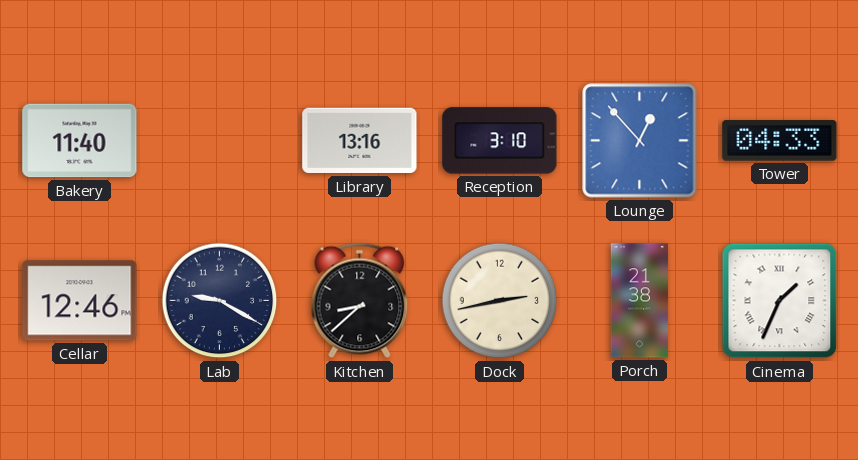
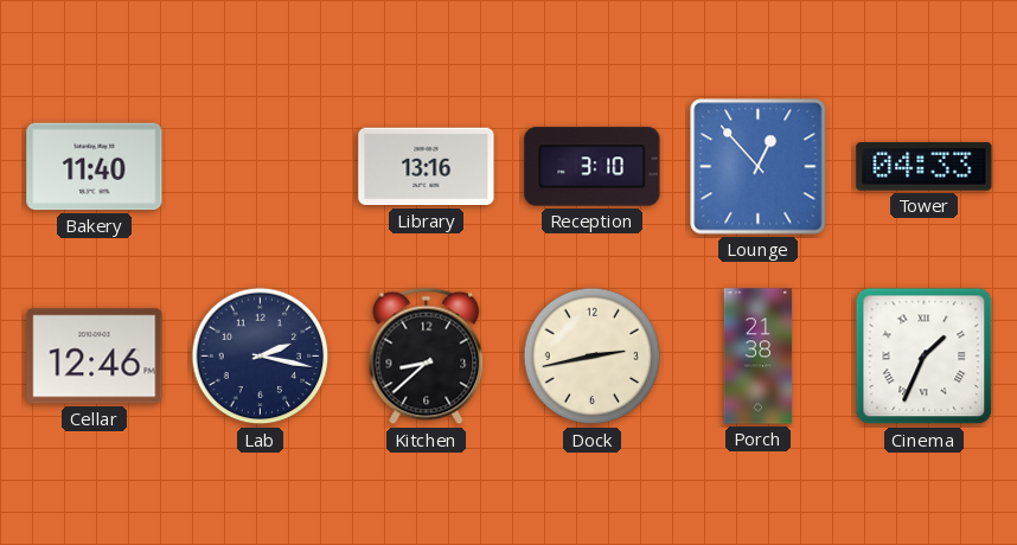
Lab: 9:20 -> 2:17 (261, 357)
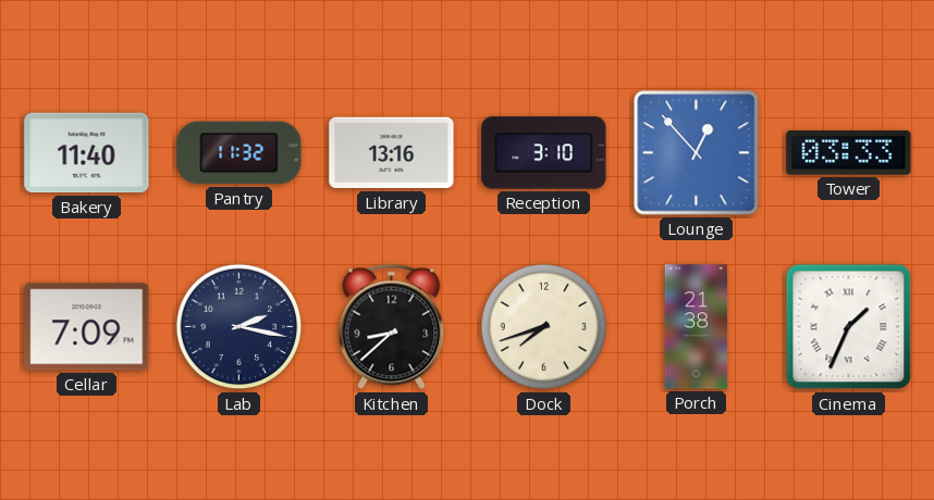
Pantry: none -> 11:32 (239, 153)
Tower: 04:33 -> 03:33 (849, 153)
Cellar: 12:46 -> 7:09 (87, 327)
Dock: 2:43 -> 7:42 (544, 327)
